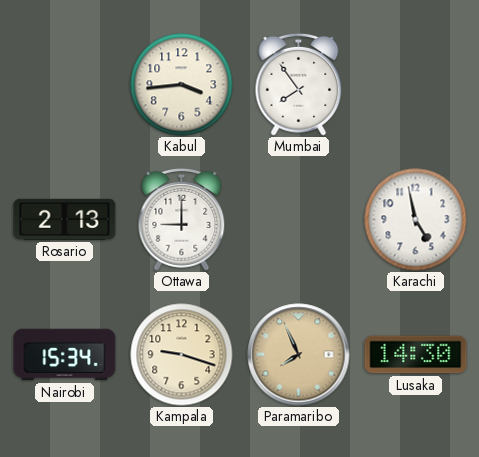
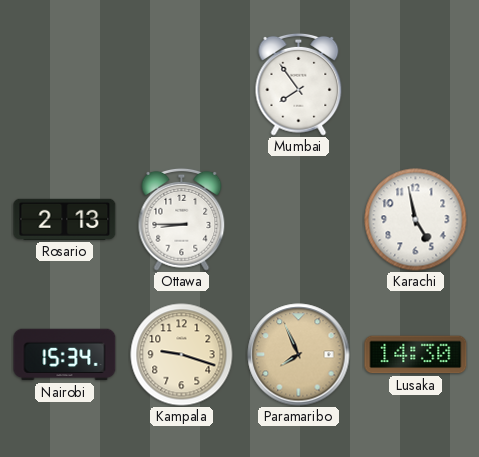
Kabul: 3:44 -> none (182, 85)
Ottawa: 9:00 -> 8:45 (182, 219)
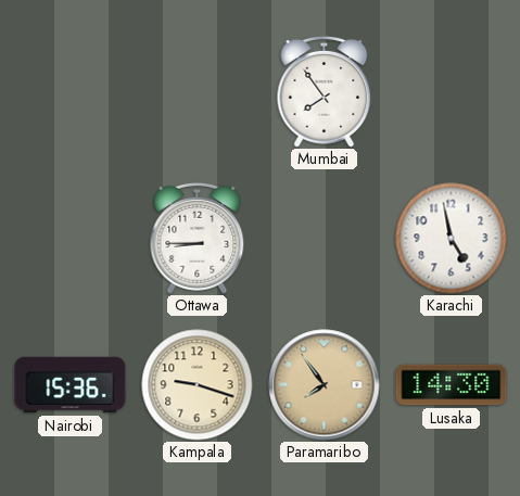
Rosario: 2:13 -> none (65, 219)
Nairobi: 15:34 -> 15:36 (71, 385)
Paramaribo: 7:56 -> 7:54 (325, 385)
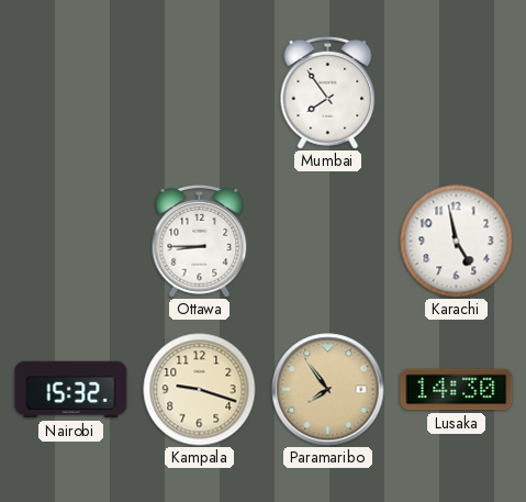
Nairobi: 15:36 -> 15:32 (71, 390)
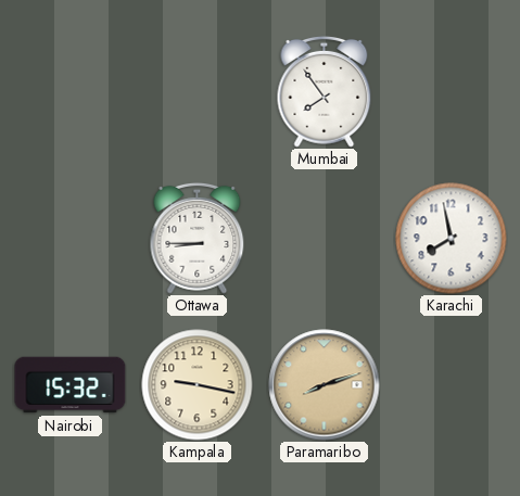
Karachi: 4:58 -> 7:58 (452, 239)
Kampala: 9:18 -> 9:17 (198, 385)
Paramaribo: 7:54 -> 8:12 (325, 385)
Lusaka: 14:30 -> none (457, 390)
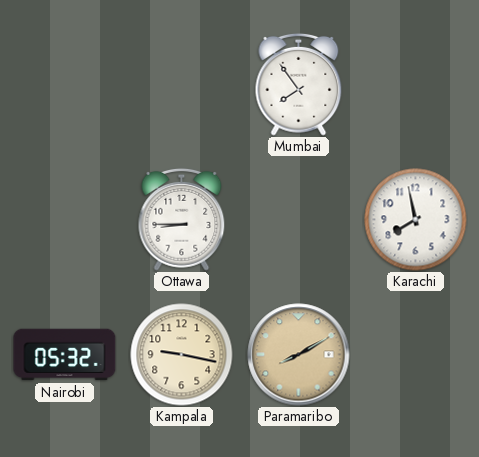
Nairobi: 15:32 -> 05:32 (65, 355)
Paramaribo: 8:12 -> 8:10 (299, 355)
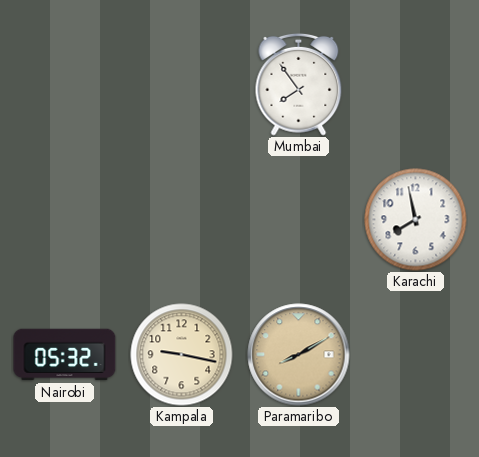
Ottawa: 8:45 -> none (182, 219)
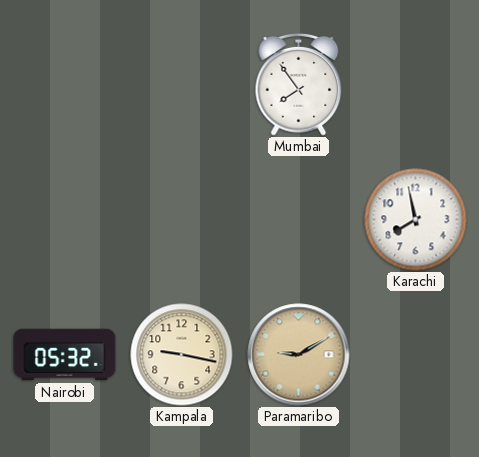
Paramaribo: 8:10 -> 9:10 (299, 355)
